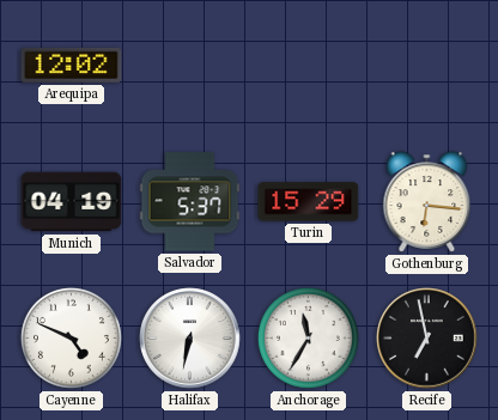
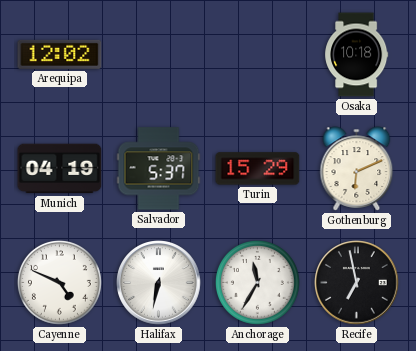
Osaka: none -> 10:18 (357, 55)
Gothenburg: 6:16 -> 6:11 (357, 169)
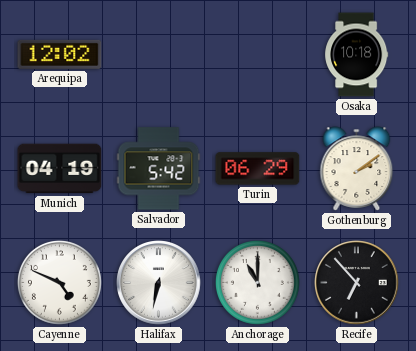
Salvador: 5:37 -> 5:42 (159, 169)
Turin: 15:29 -> 06:29 (258, 169)
Gothenburg: 6:11 -> 2:09 (357, 169)
Anchorage: 11:35 -> 11:00 (257, 282)
Recife: 6:58 -> 6:53 (357, 283)
